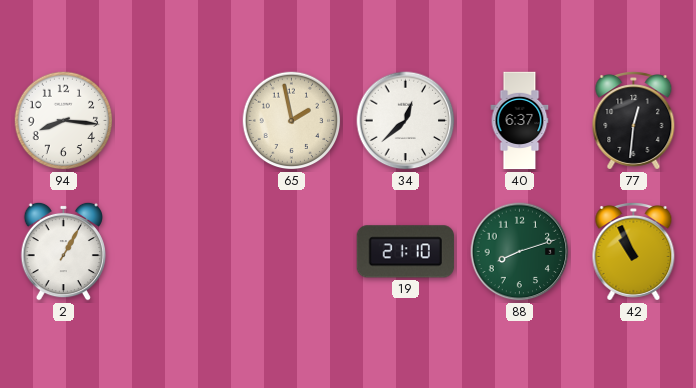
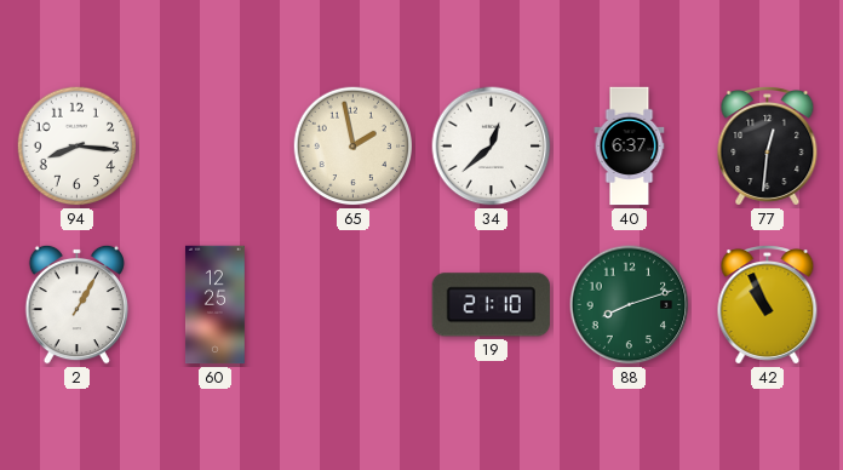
60: none -> 12:25 (216, 305)
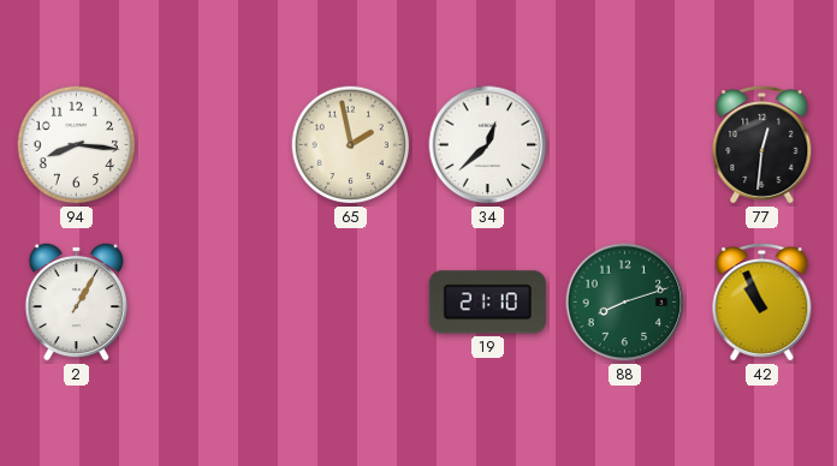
40: 6:37 -> none (630, 147)
60: 12:25 -> none (216, 305)
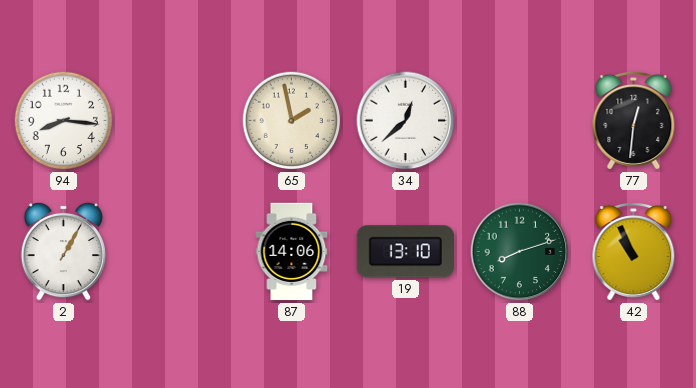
87: none -> 14:06 (292, 252)
19: 21:10 -> 13:10 (405, 252)
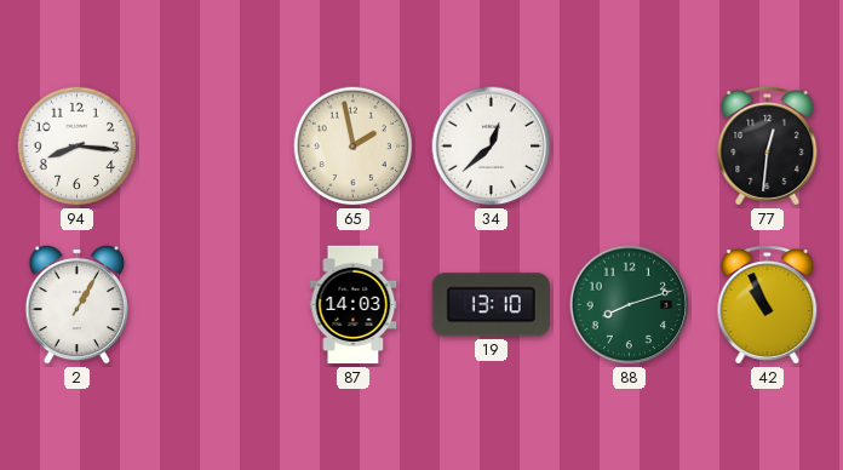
87: 14:06 -> 14:03 (354, 305)
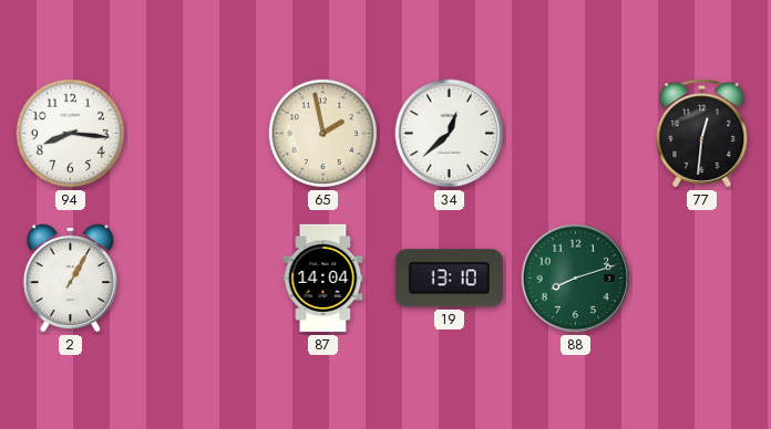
87: 14:03 -> 14:04 (323, 279)
42: 10:56 -> none (768, 305)
